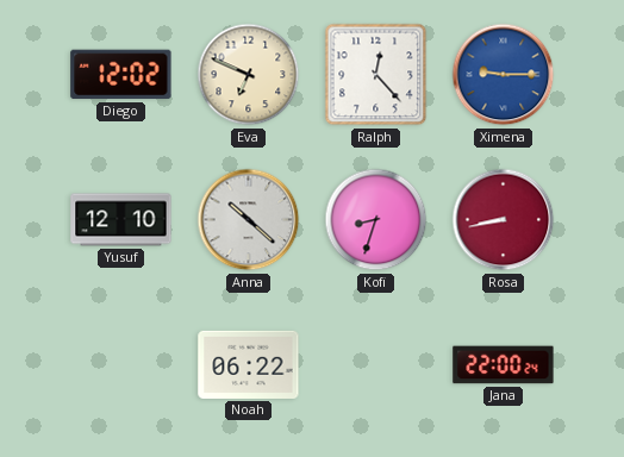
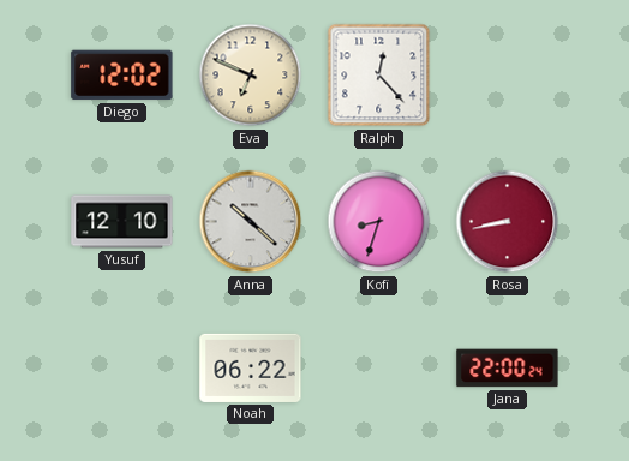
Ximena: 9:15 -> none (504, 75)
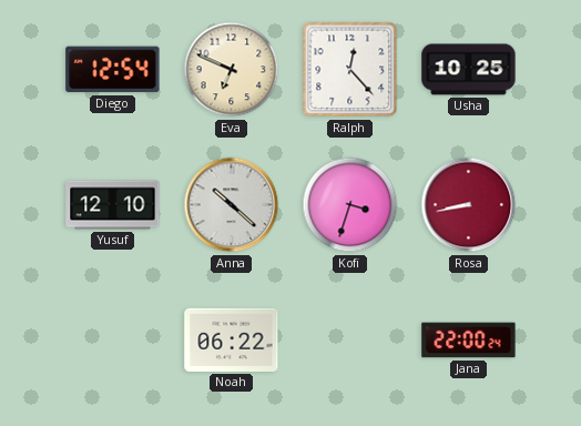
Diego: 12:02 -> 12:54 (113, 70)
Usha: none -> 10:25 (469, 70)
Kofi: 8:33 -> 3:33 (350, 205)
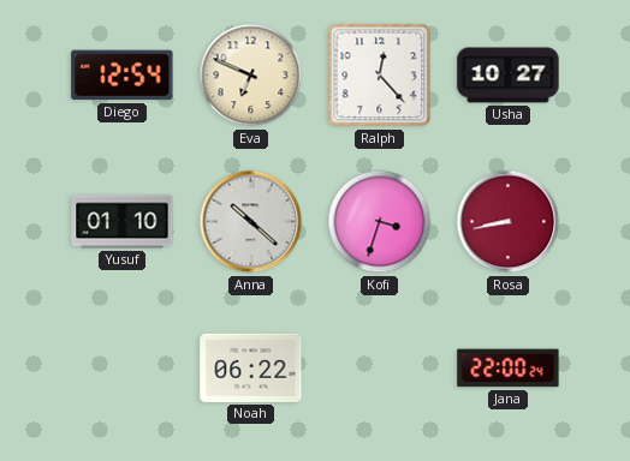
Usha: 10:25 -> 10:27 (509, 76)
Yusuf: 12:10 -> 01:10 (123, 222)
